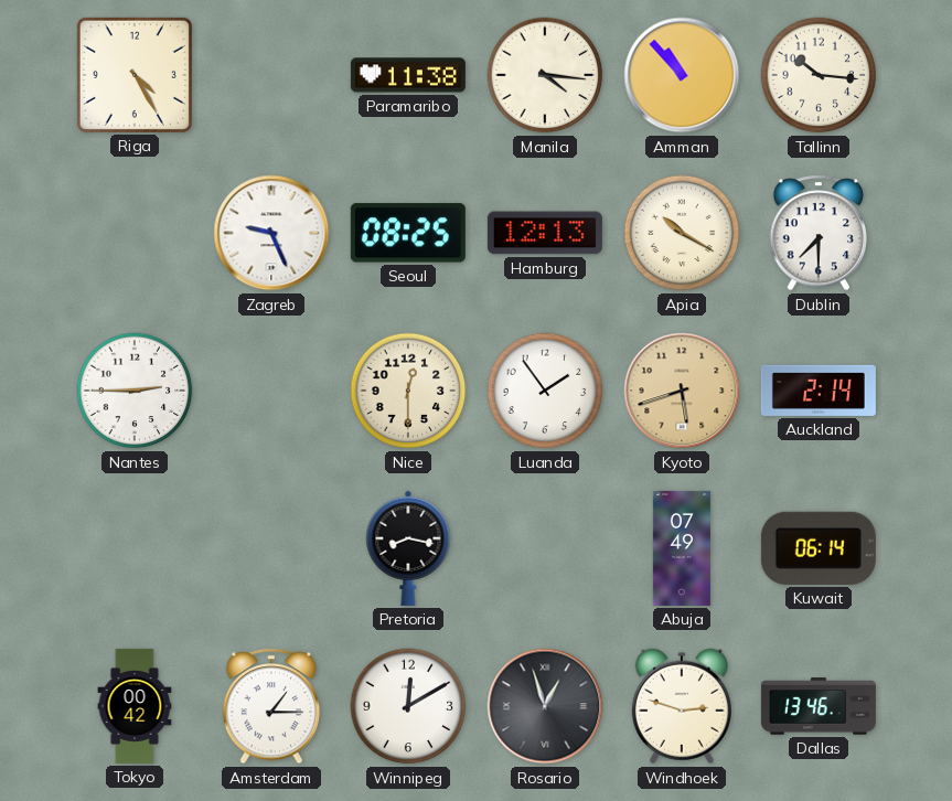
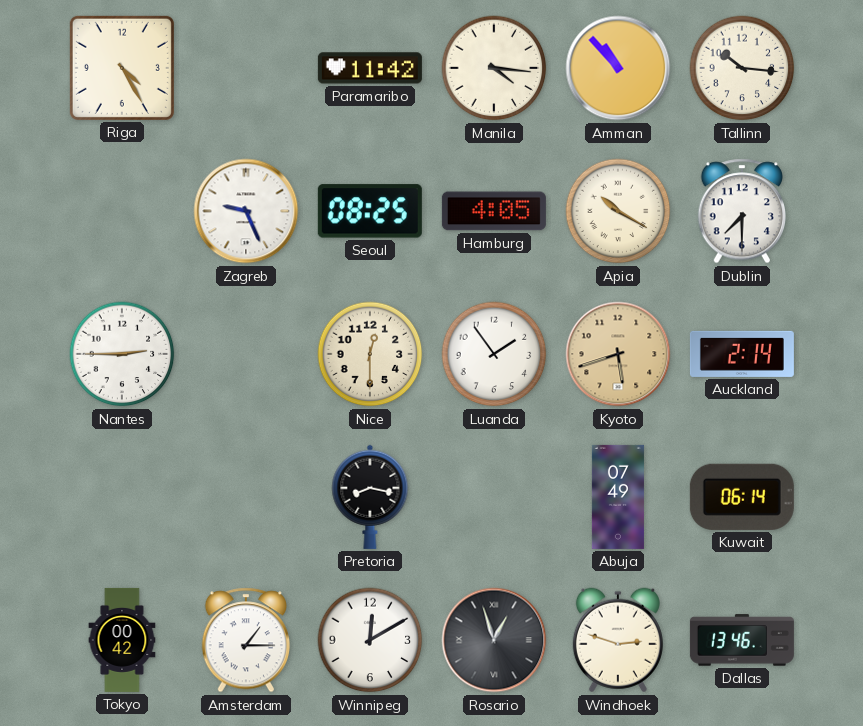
Paramaribo: 11:38 -> 11:42 (370, 68)
Hamburg: 12:13 -> 4:05 (494, 211)
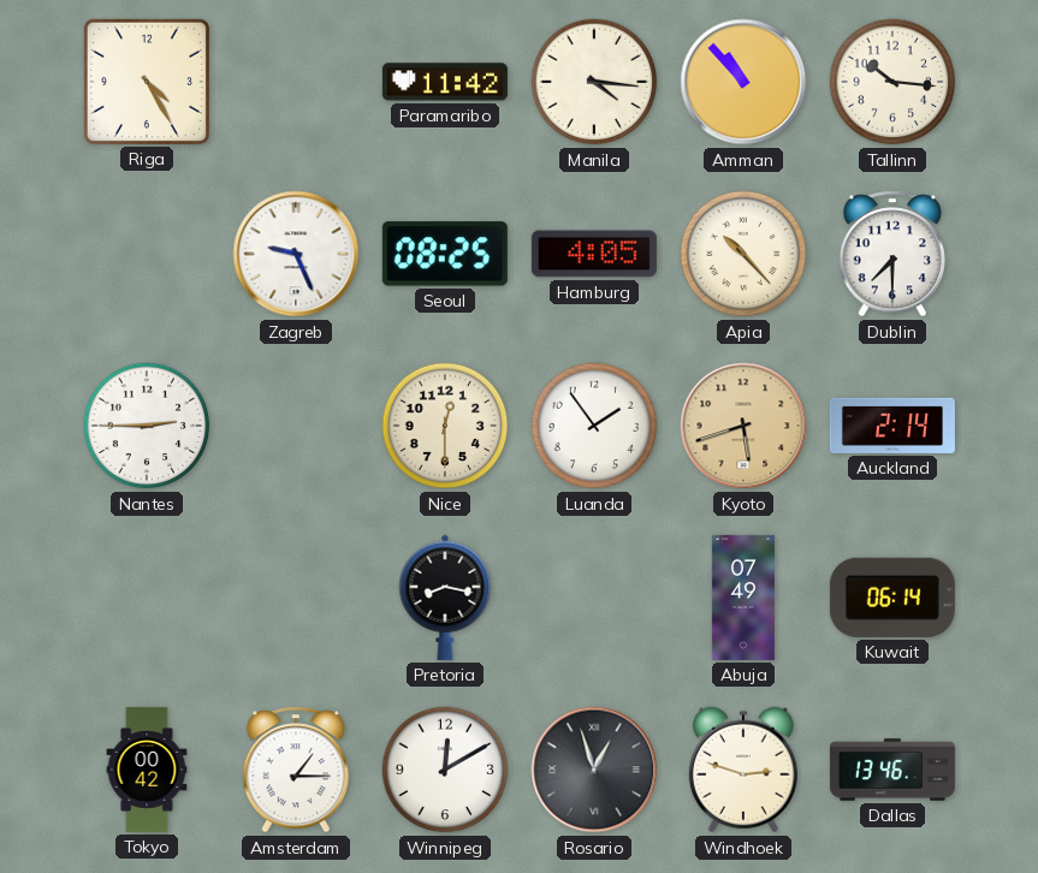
Apia: 10:20 -> 10:23 (743, 254)
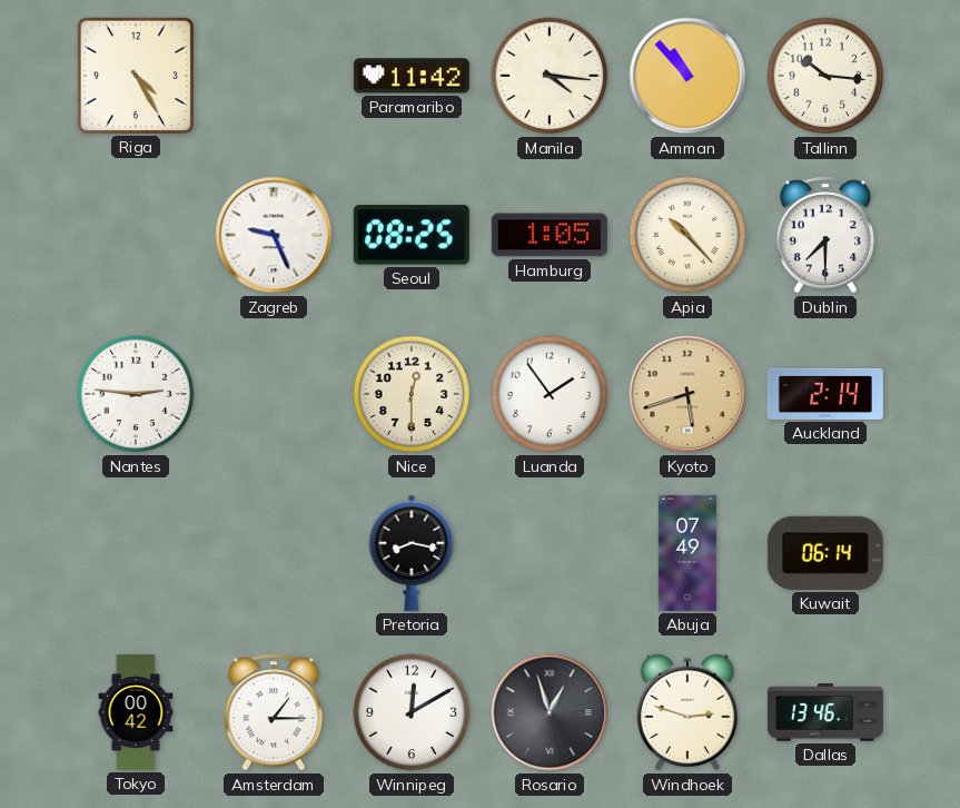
Hamburg: 4:05 -> 1:05 (550, 235)
Nantes: 2:45 -> 2:46 (136, 394)
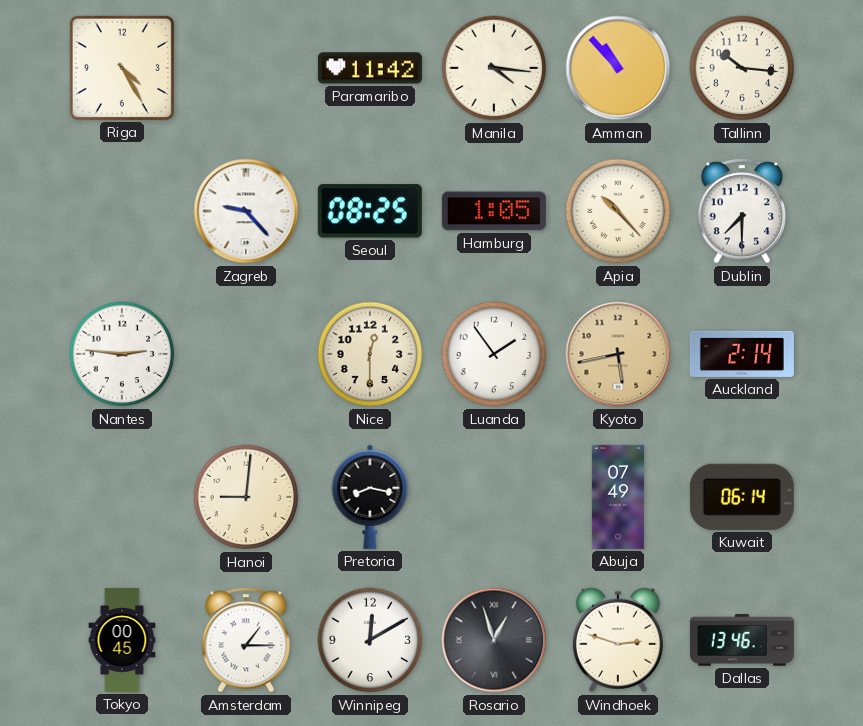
Zagreb: 9:26 -> 9:23 (246, 211)
Kyoto: 5:42 -> 5:43 (618, 354)
Hanoi: none -> 9:01 (246, 497)
Tokyo: 00:42 -> 00:45 (122, 640)
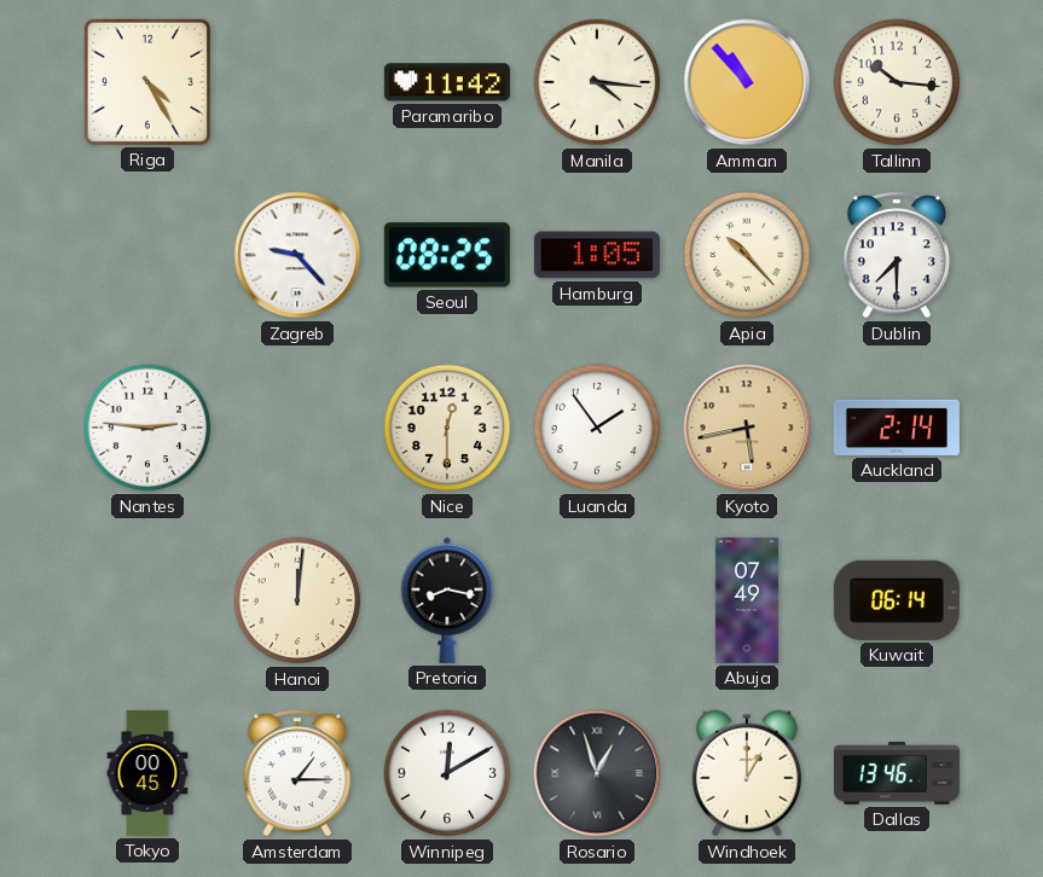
Hanoi: 9:01 -> 12:01 (297, 600)
Windhoek: 2:48 -> 1:00 (747, 773)
